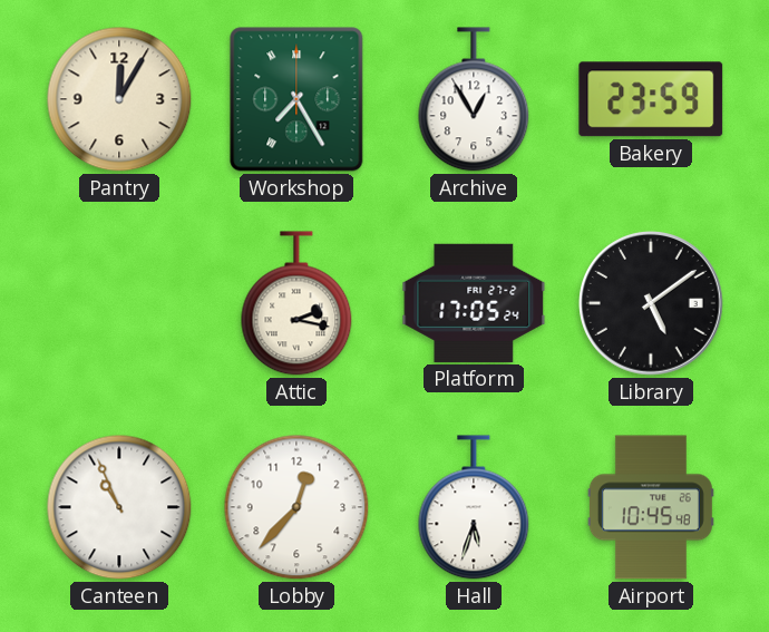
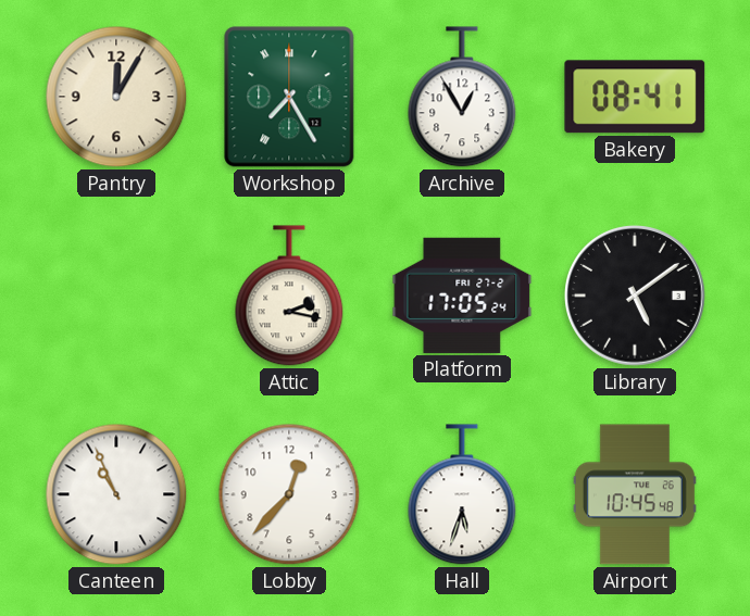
Bakery: 23:59 -> 08:41 (635, 97)
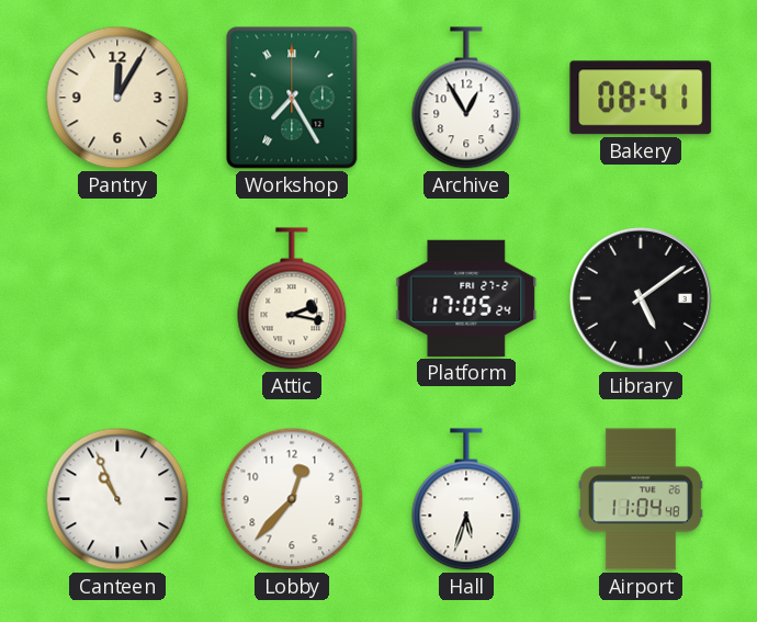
Airport: 10:45 -> 11:04 (641, 499)
